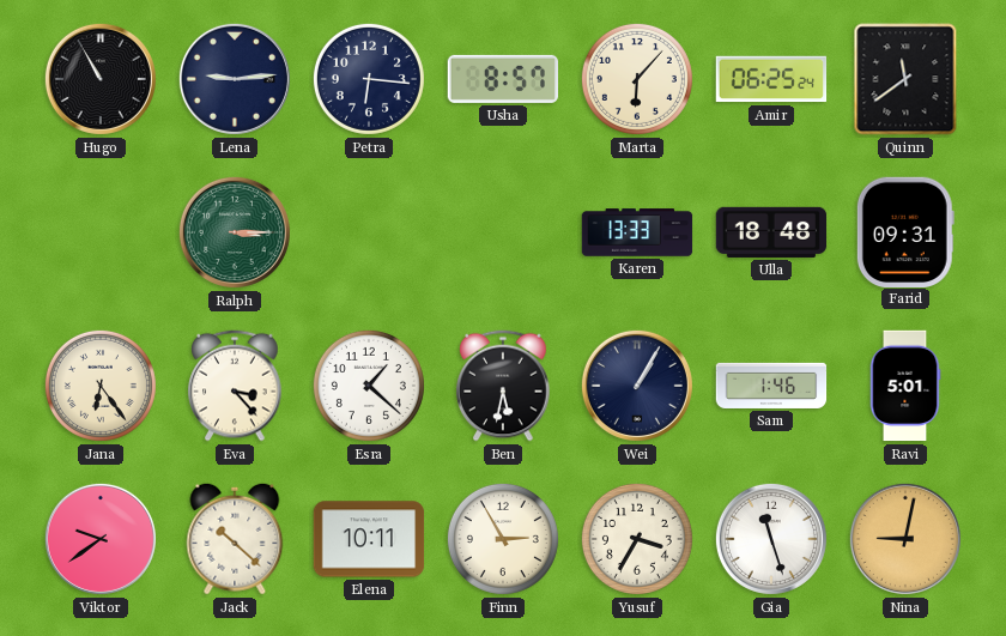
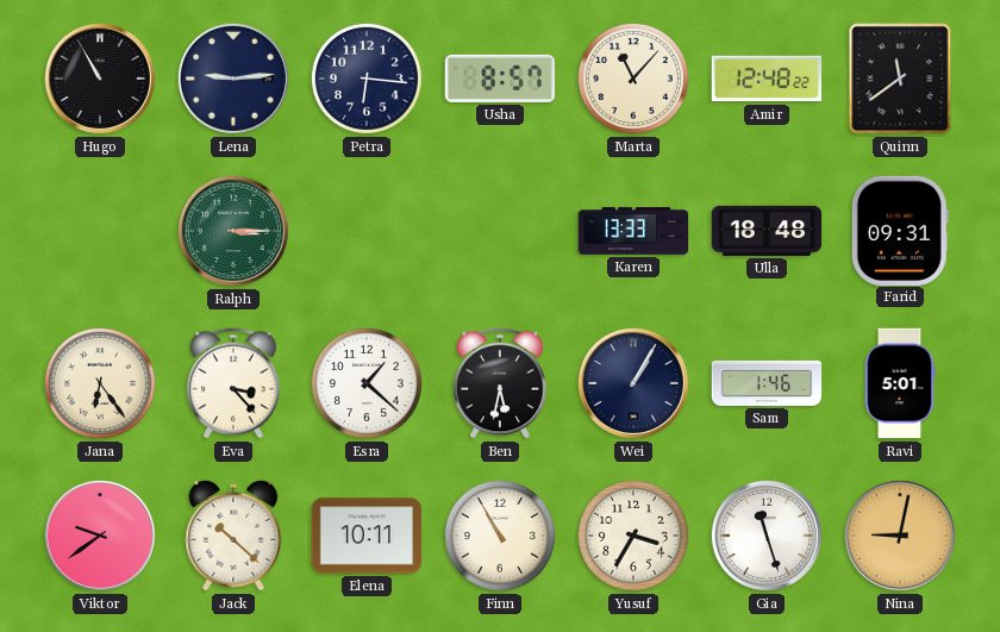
Marta: 6:07 -> 11:07 (633, 79)
Amir: 06:25 -> 12:48 (767, 79)
Finn: 2:55 -> 10:55 (500, 536)
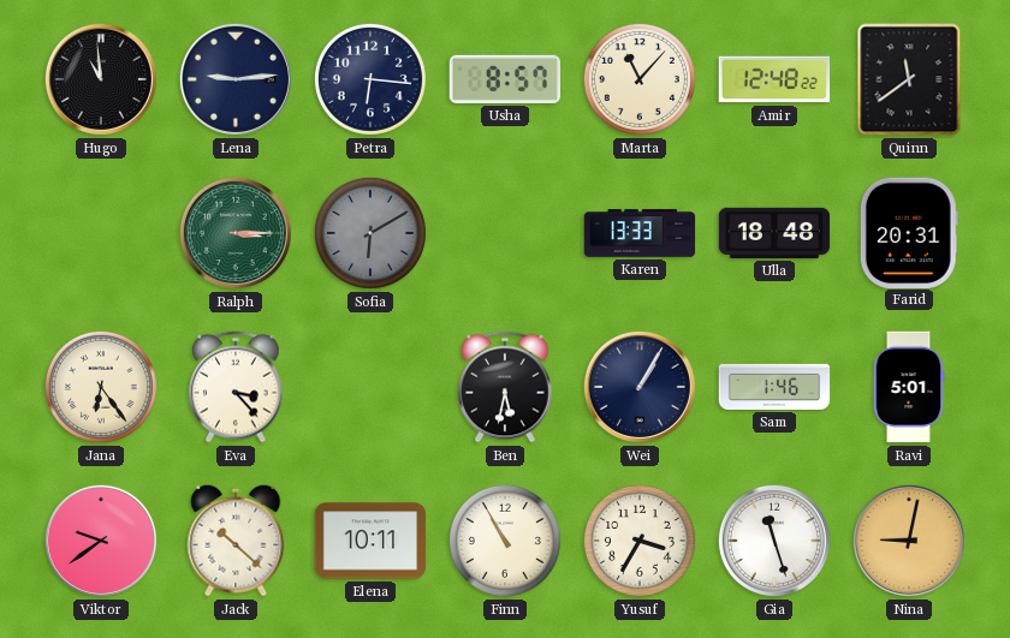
Hugo: 10:55 -> 10:59 (101, 79)
Sofia: none -> 6:10 (370, 233)
Farid: 09:31 -> 20:31 (909, 232)
Esra: 1:22 -> none (367, 383)
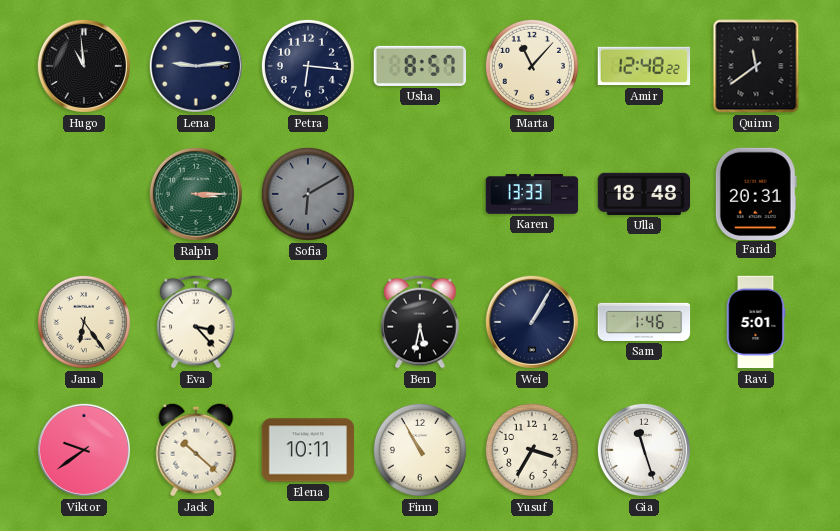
Nina: 9:02 -> none (909, 541)
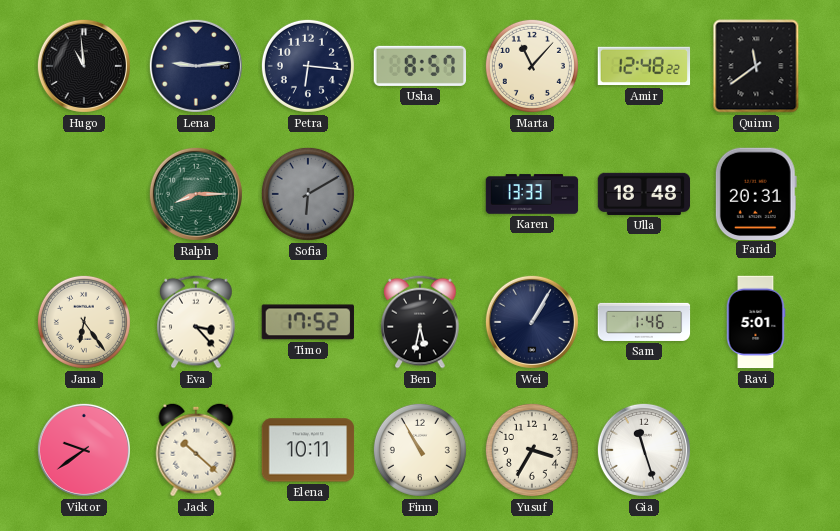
Ralph: 3:15 -> 8:15 (196, 194)
Timo: none -> 17:52 (308, 322)
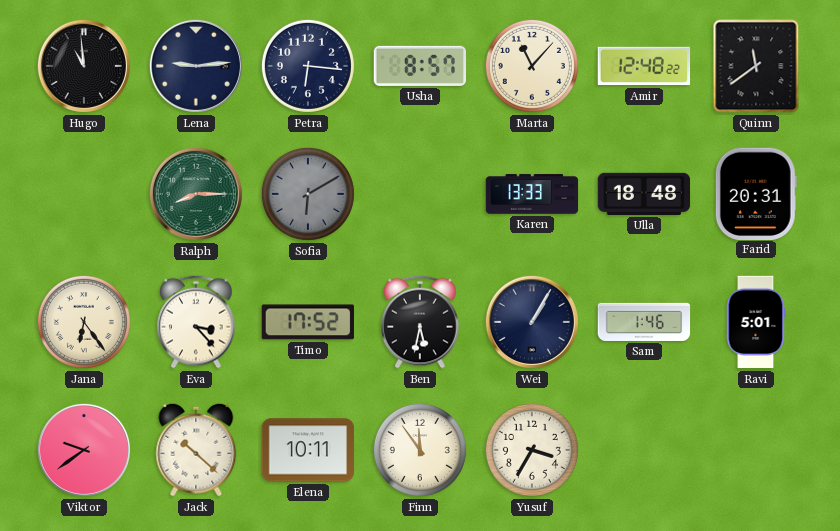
Finn: 10:55 -> 11:54 (420, 450)
Gia: 11:27 -> none (644, 450)
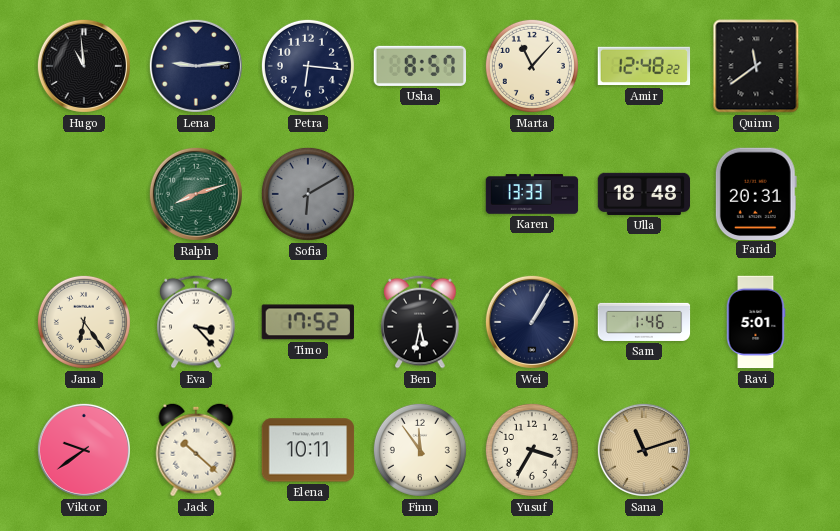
Ralph: 8:15 -> 8:12 (196, 194)
Sana: none -> 11:12 (644, 450)
